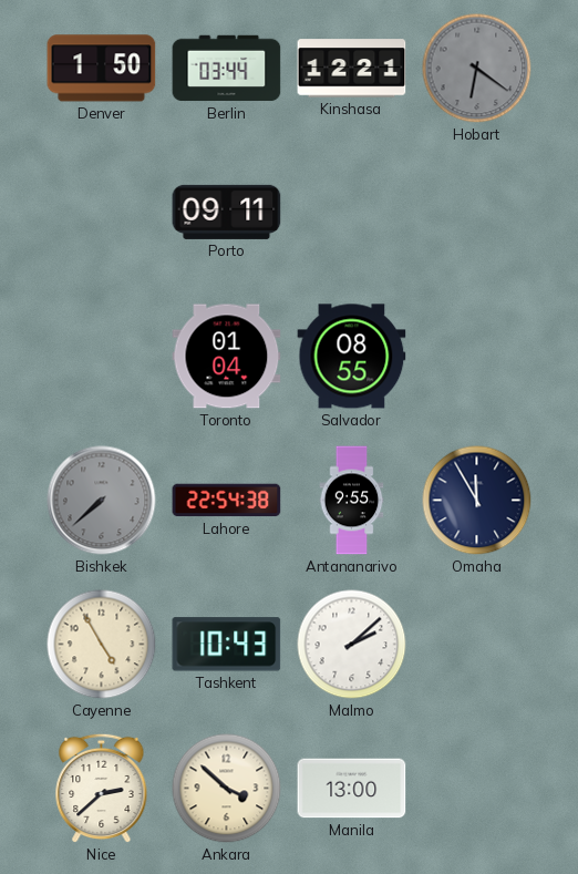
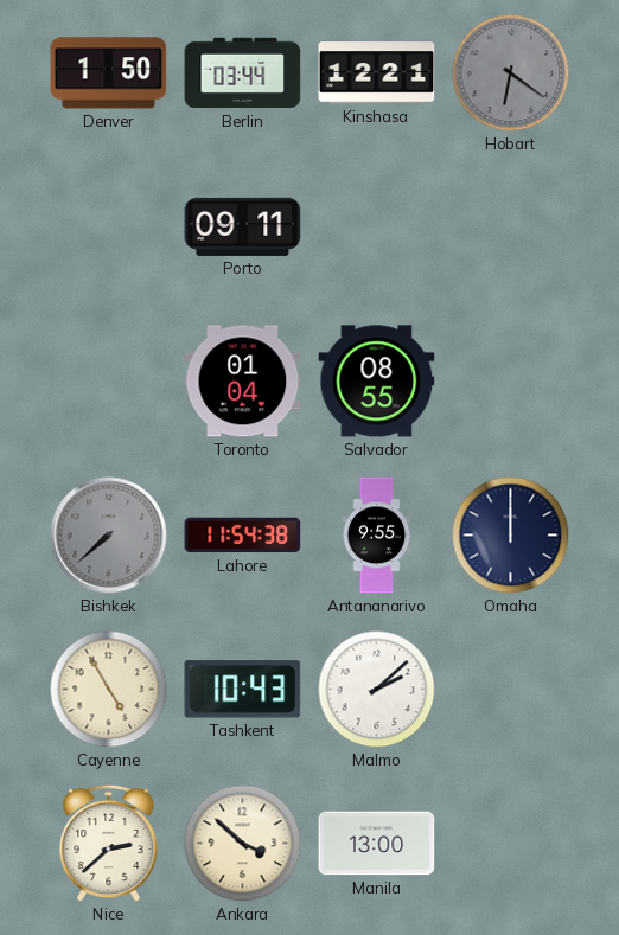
Lahore: 22:54 -> 11:54 (243, 536)
Omaha: 11:55 -> 12:00 (511, 536)
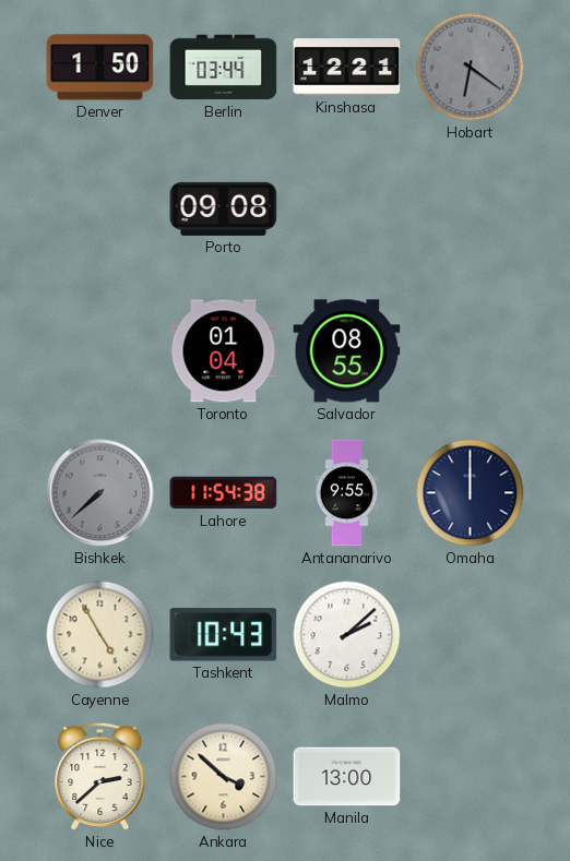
Porto: 09:11 -> 09:08 (224, 208)
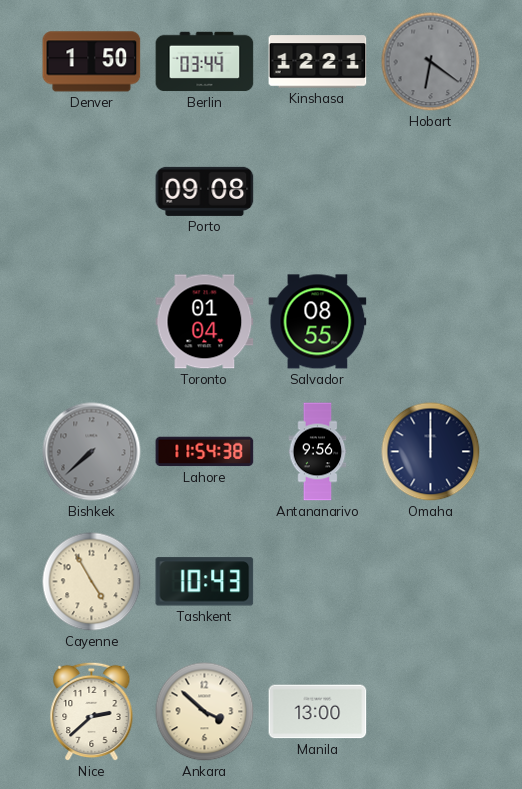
Antananarivo: 9:55 -> 9:56 (318, 452)
Malmo: 2:08 -> none (347, 635)
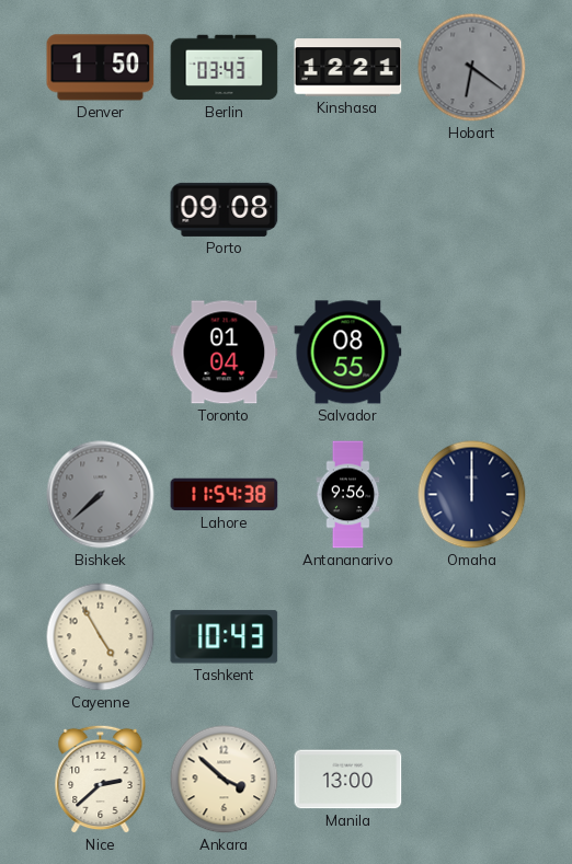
Berlin: 03:44 -> 03:43 (225, 68)
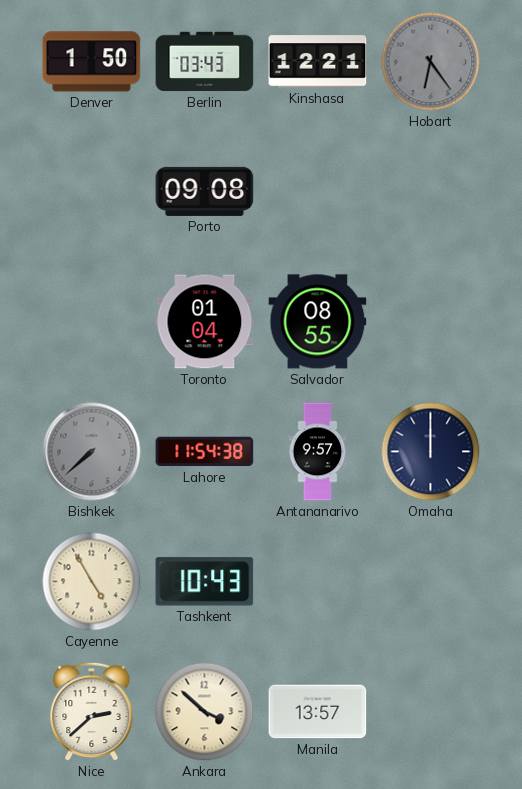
Hobart: 6:21 -> 6:24 (431, 62)
Antananarivo: 9:56 -> 9:57 (318, 452)
Manila: 13:00 -> 13:57 (318, 712)
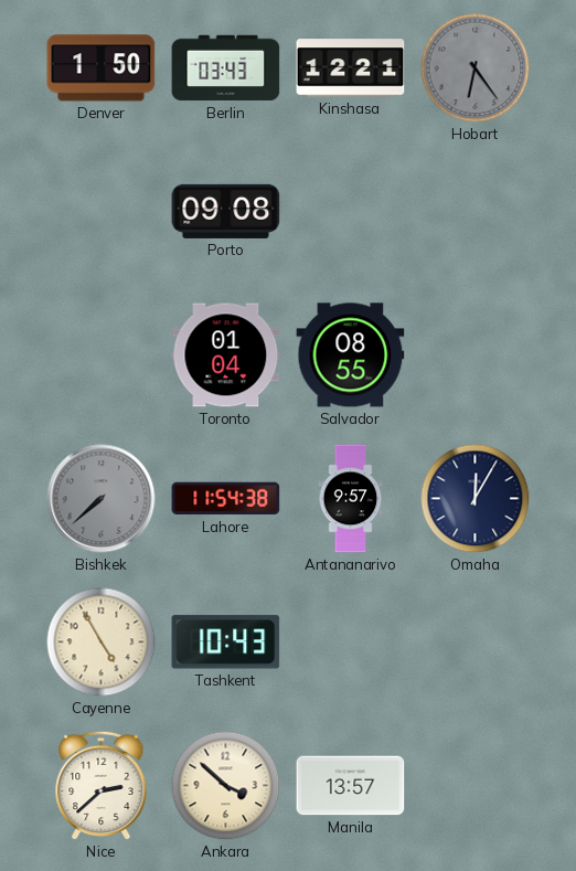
Omaha: 12:00 -> 12:05 (476, 499)
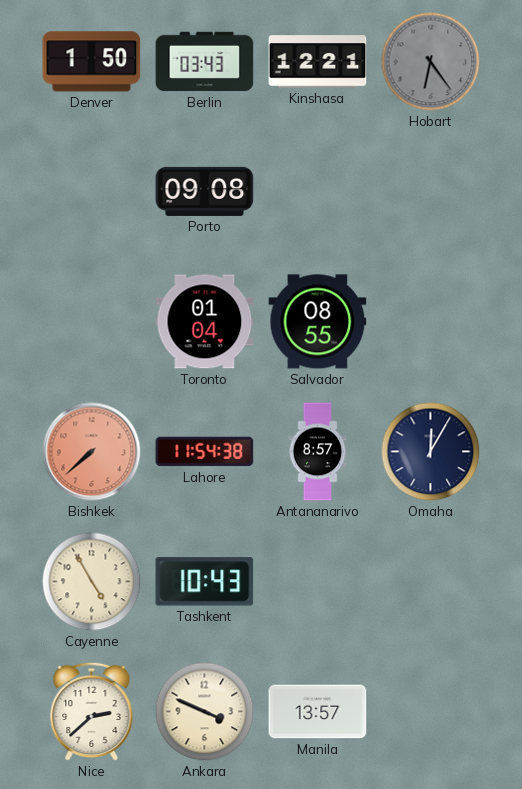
Bishkek dial: grey -> salmon (92, 452)
Antananarivo: 9:57 -> 8:57 (318, 452)
Ankara: 3:52 -> 3:49 (205, 712)
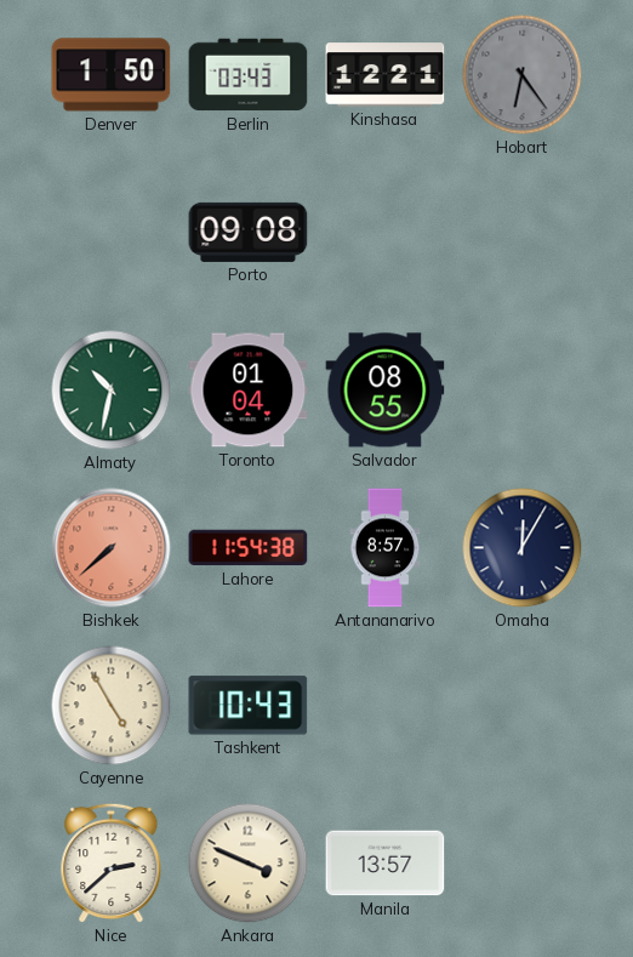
Almaty: none -> 10:32 (112, 391)
